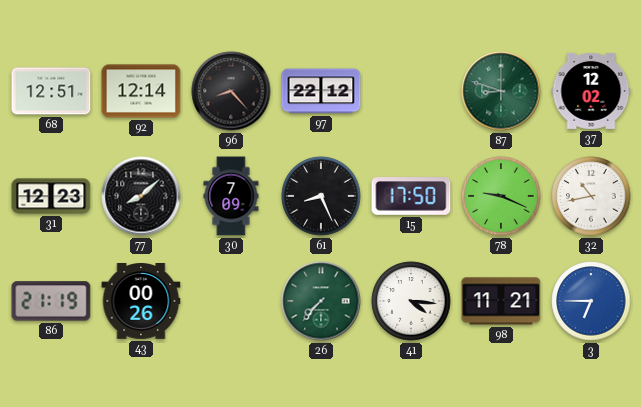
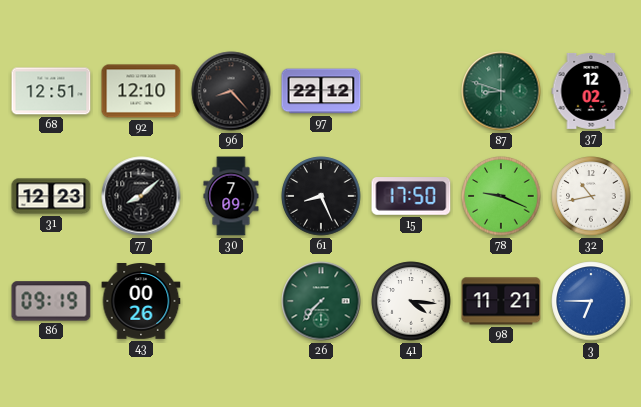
92: 12:14 -> 12:10 (141, 91)
86: 21:19 -> 09:19 (51, 301)
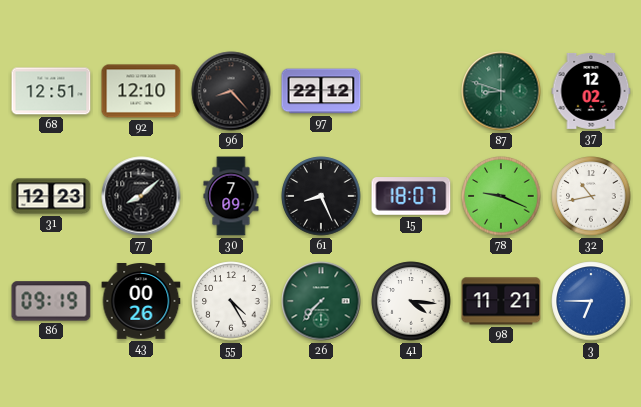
15: 17:50 -> 18:07 (411, 196)
55: none -> 4:25 (231, 301)
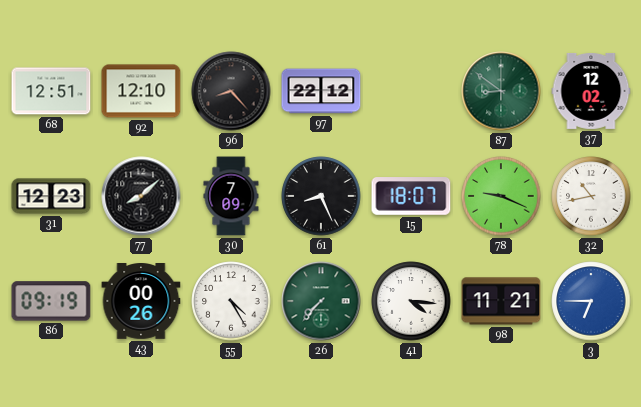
87: 8:48 -> 8:51 (501, 91)
